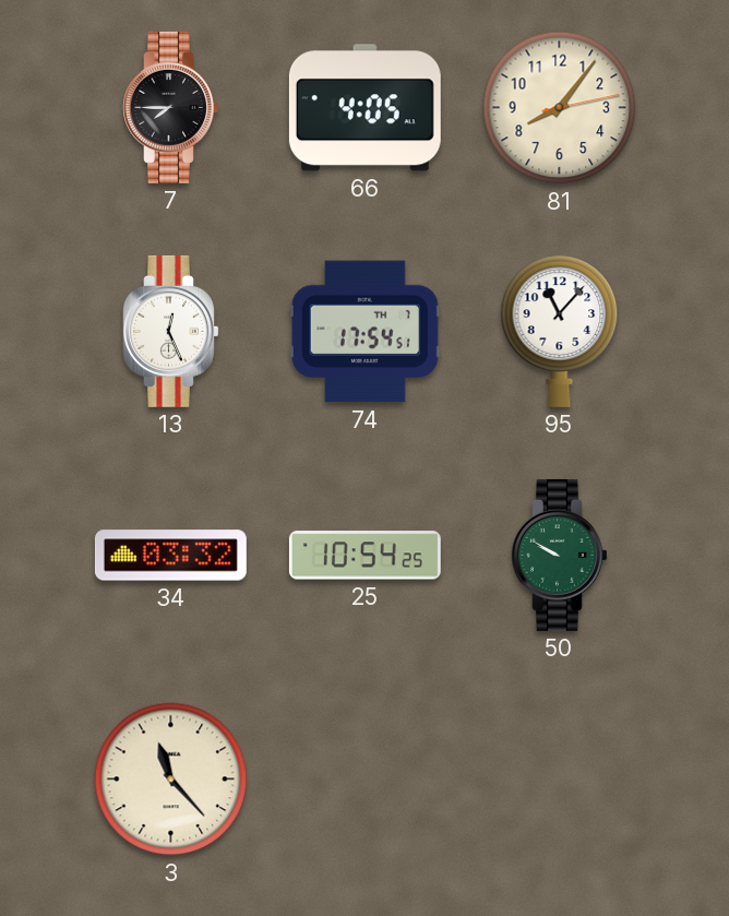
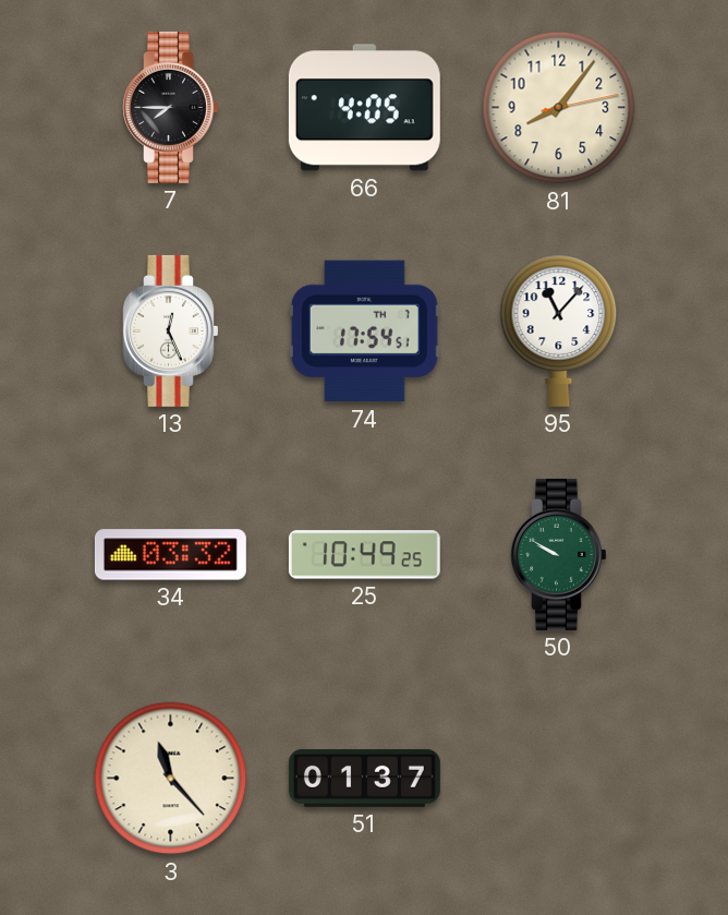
25: 10:54 -> 10:49 (364, 555)
51: none -> 01:37 (364, 778)
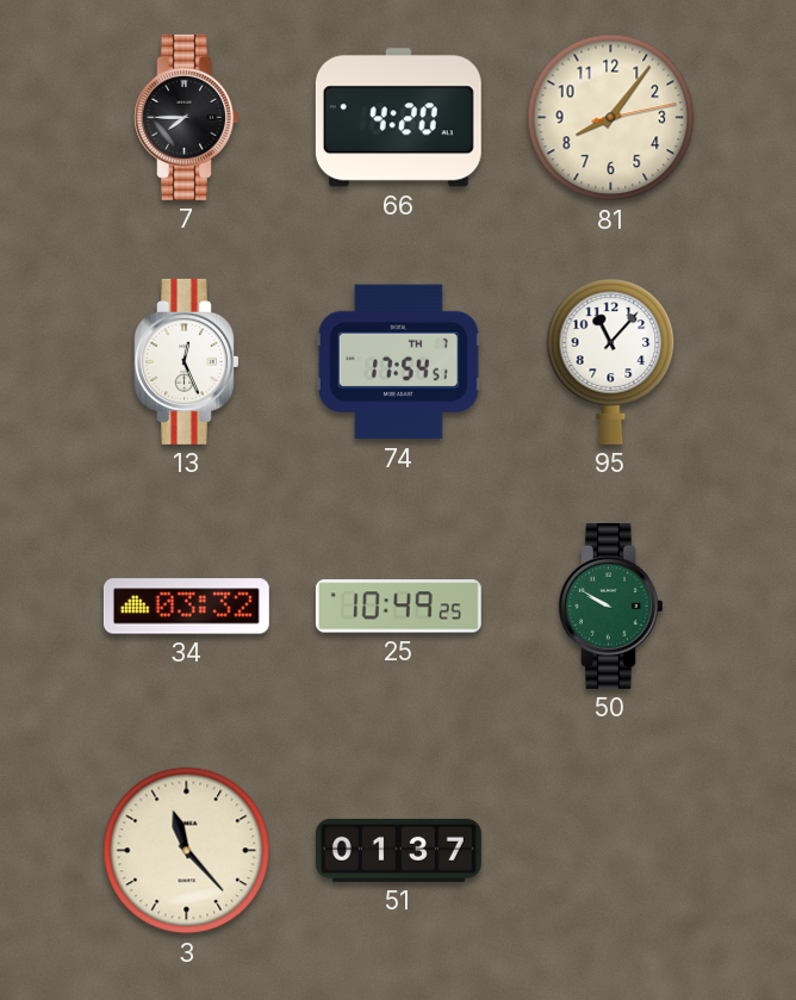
66: 4:05 -> 4:20 (398, 118)
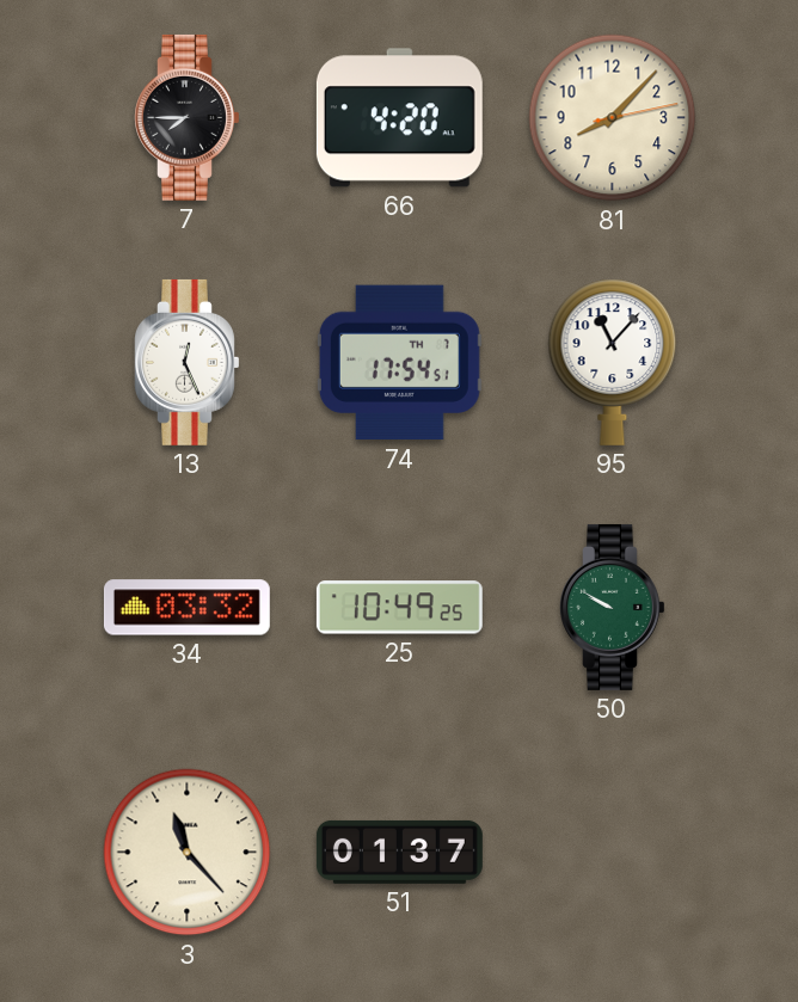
81: 8:06 -> 8:07 (613, 118)
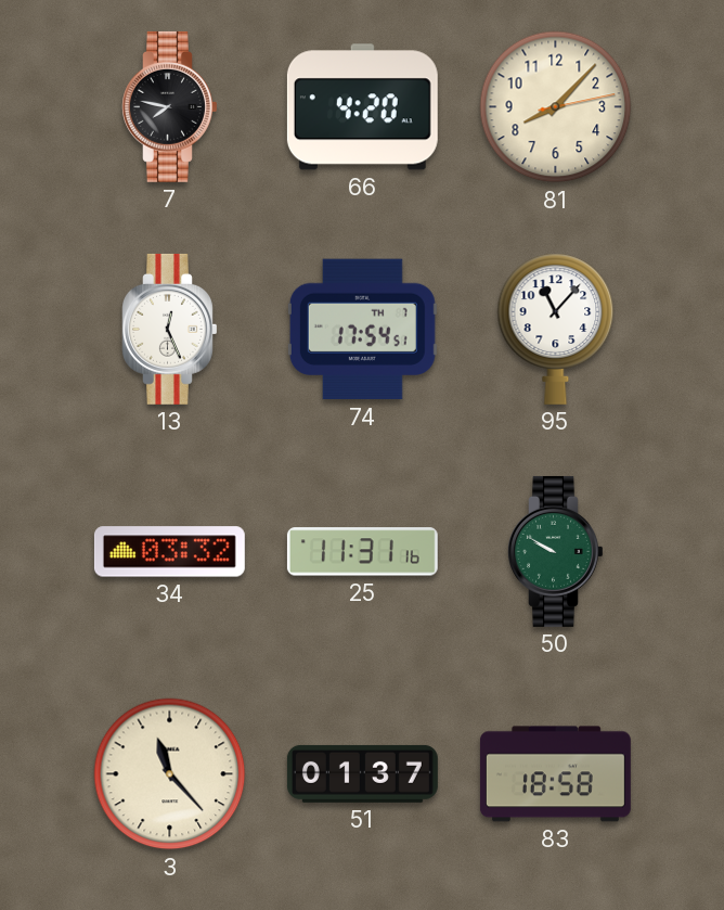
7: 7:45 -> 7:47 (170, 106)
25: 10:49 -> 11:31 (362, 552)
83: none -> 18:58 (555, 774)
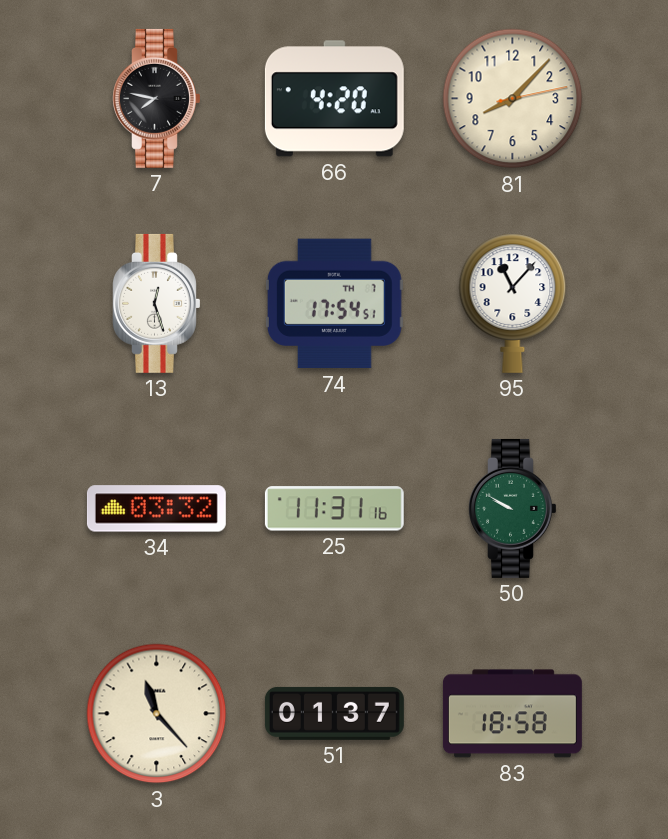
13: 12:26 -> 12:27 (157, 303)
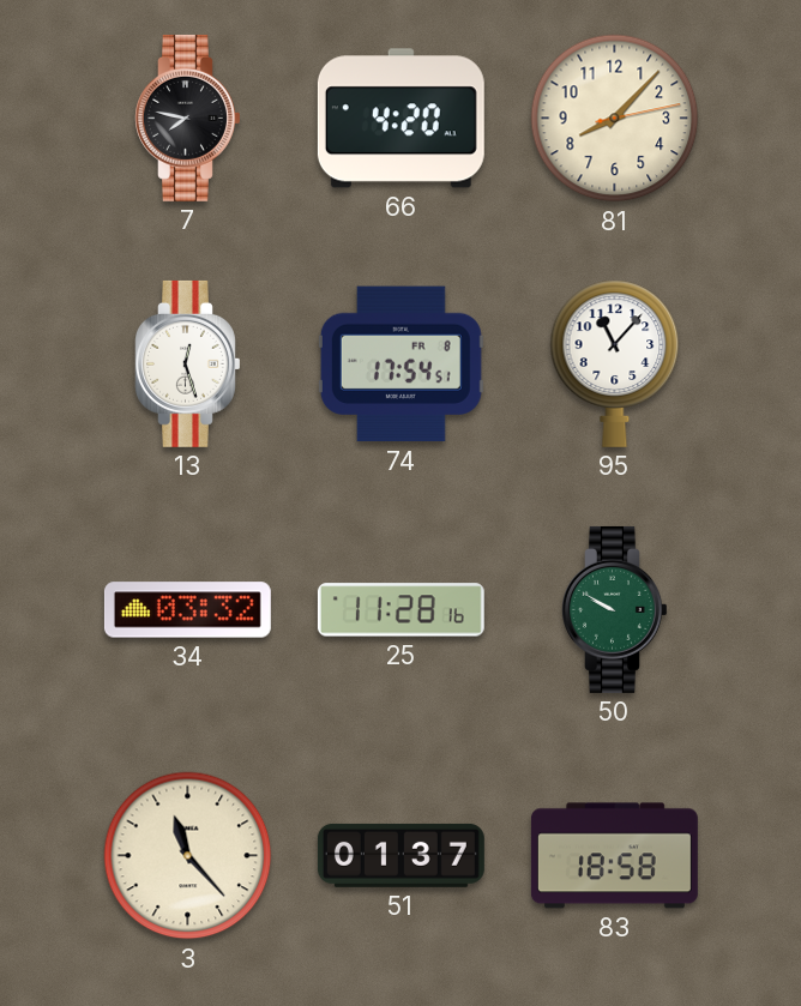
74 date: TH 7 -> FR 8 (401, 365)
25: 11:31 -> 11:28 (401, 610)
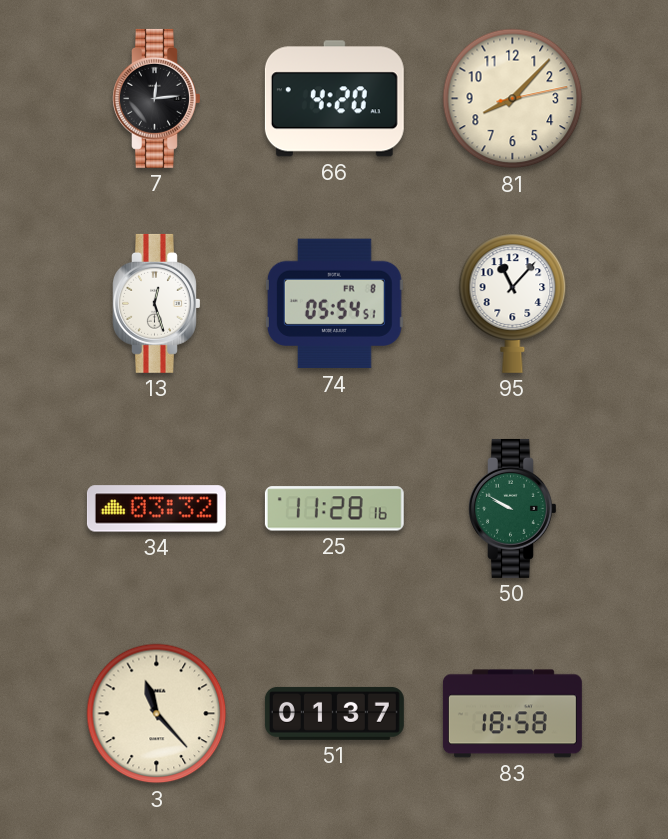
7: 7:47 -> 12:14 (157, 98)
74: 17:54 -> 05:54 (334, 304)
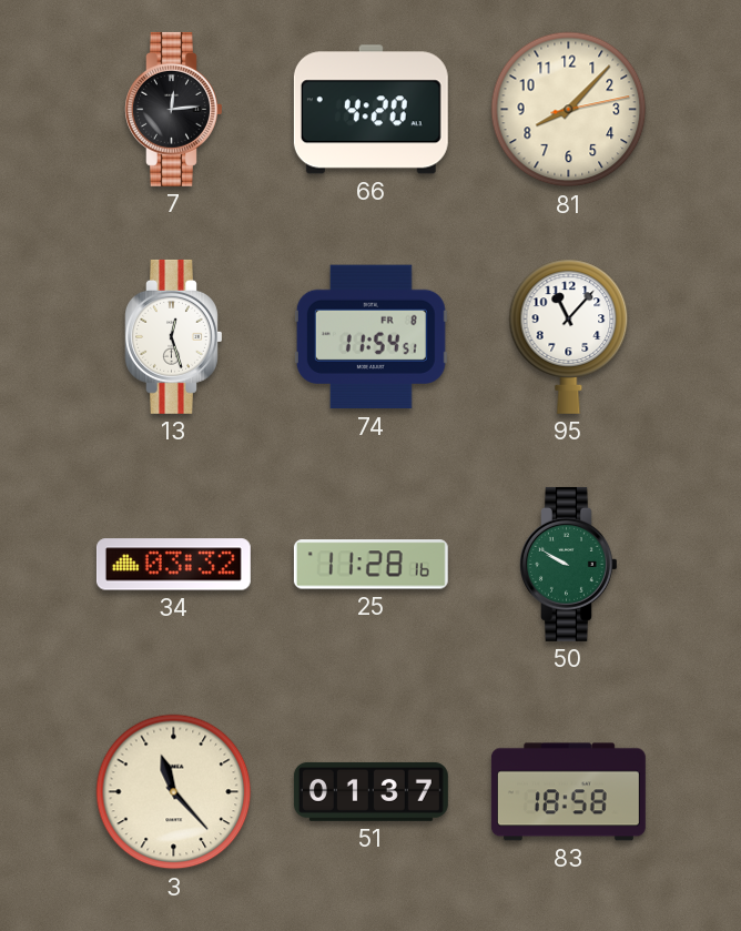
74: 05:54 -> 11:54 (370, 337)
